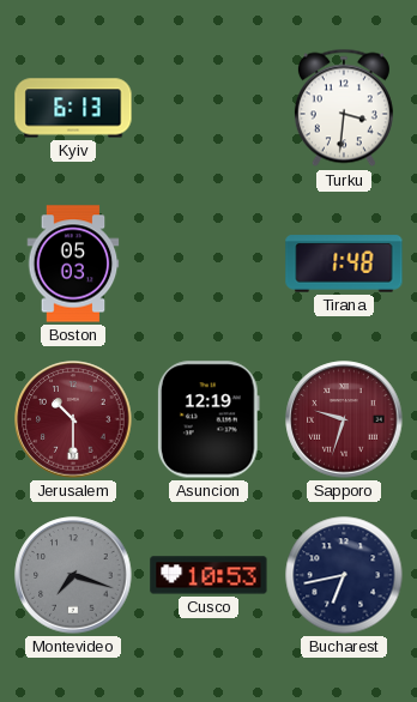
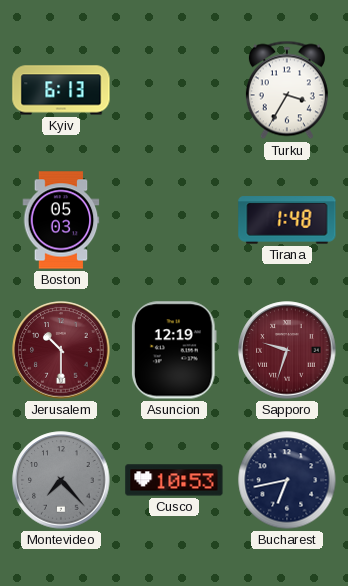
Turku: 3:31 -> 3:35 (287, 90)
Montevideo: 7:18 -> 7:23 (61, 480)
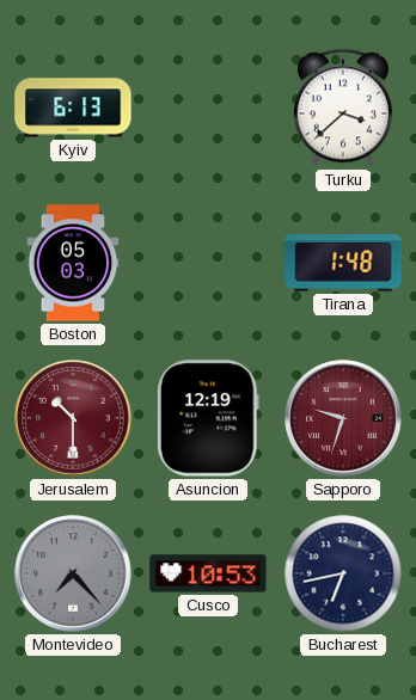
Turku: 3:35 -> 3:38 (343, 108)
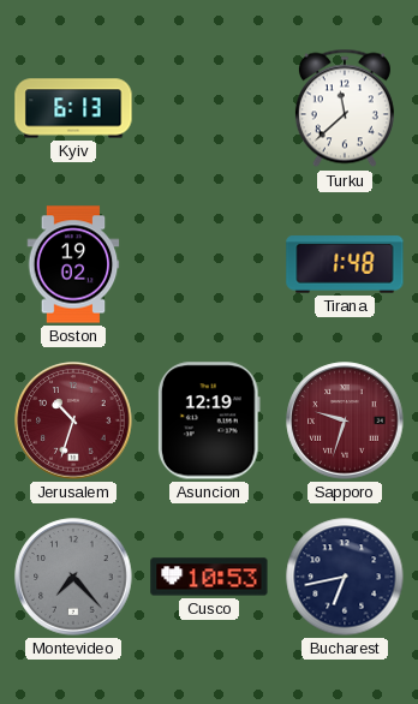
Turku: 3:38 -> 11:38 (345, 108)
Boston: 05:03 -> 19:02 (73, 264)
Jerusalem: 10:30 -> 10:33 (73, 420)
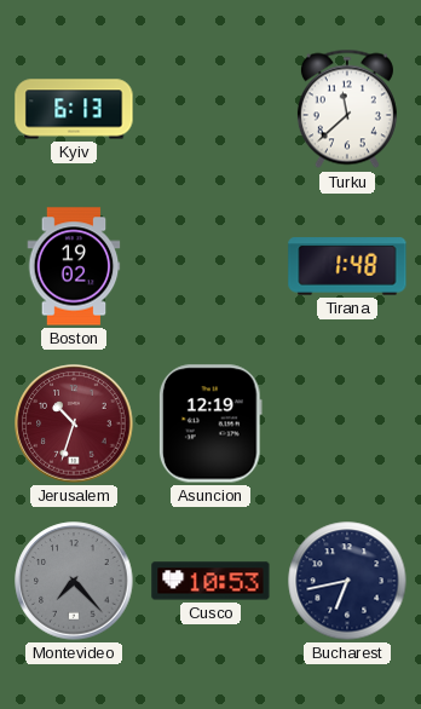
Sapporo: 9:33 -> none (345, 420)
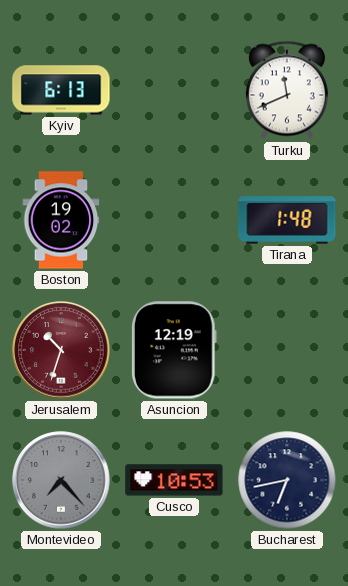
Turku: 11:38 -> 11:41 (287, 90)
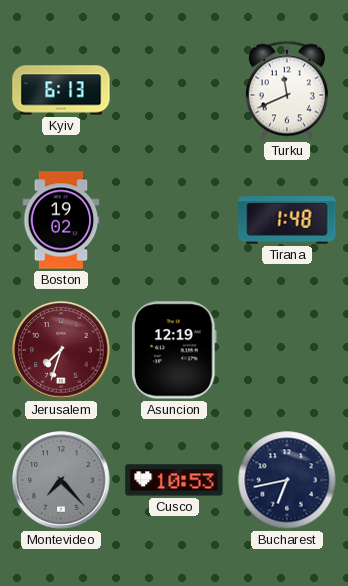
Jerusalem: 10:33 -> 7:33 (61, 350)
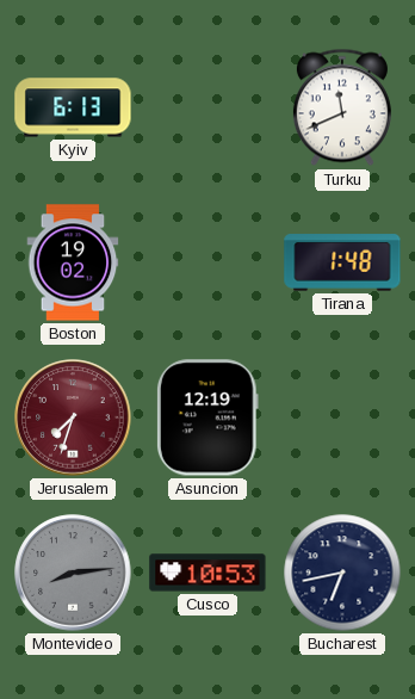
Montevideo: 7:23 -> 8:14 (73, 573)
